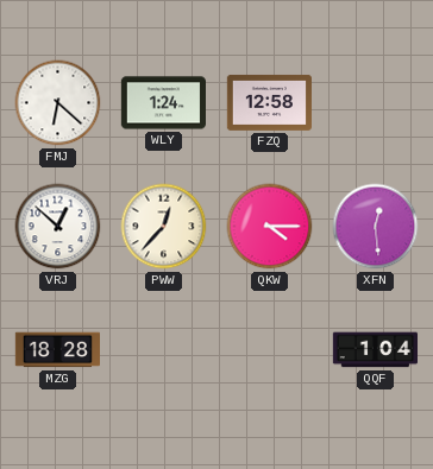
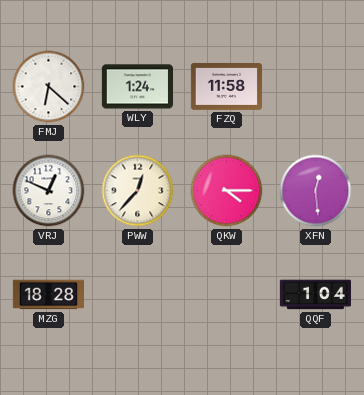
FZQ: 12:58 -> 11:58 (226, 86)
VRJ: 12:52 -> 12:49 (49, 191)
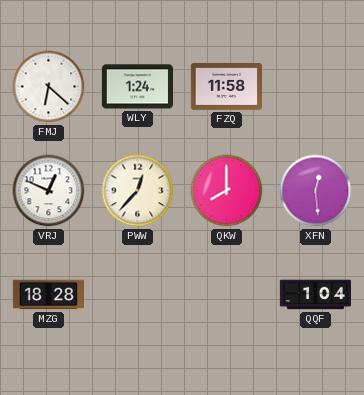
QKW: 4:15 -> 8:00 (227, 191)
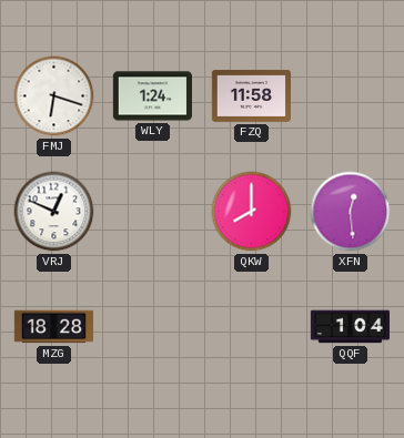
FMJ: 6:22 -> 6:18 (54, 96)
PWW: 12:37 -> none (138, 191)
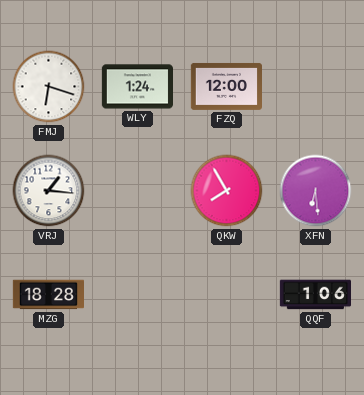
FZQ: 11:58 -> 12:00 (226, 86)
VRJ: 12:49 -> 1:16 (49, 191)
QKW: 8:00 -> 7:55 (227, 191)
XFN: 12:29 -> 6:29 (316, 191)
QQF: 1:04 -> 1:06 (315, 295)
